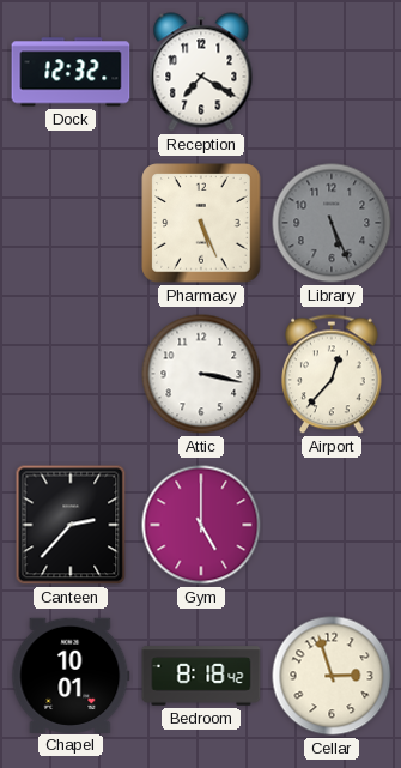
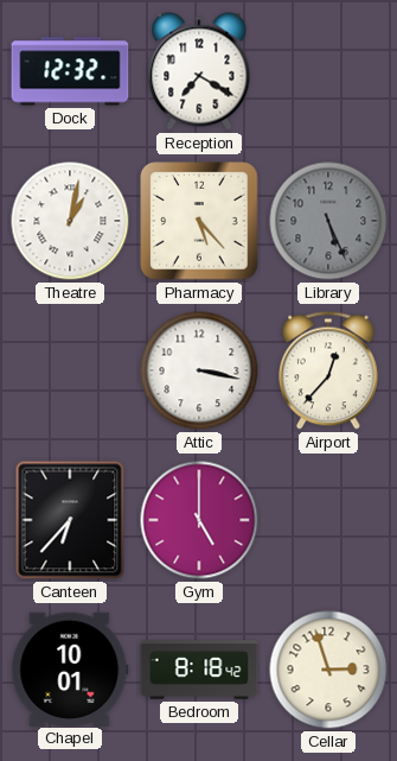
Theatre: none -> 1:02 (70, 221)
Pharmacy: 5:26 -> 5:23 (199, 221)
Canteen: 2:37 -> 6:37 (70, 520)
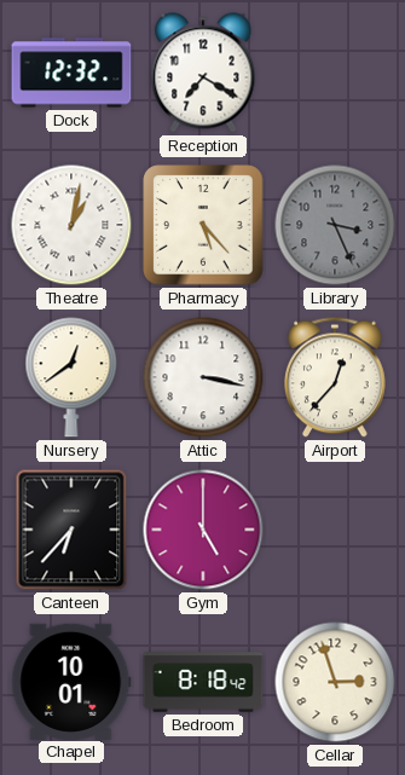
Library: 5:26 -> 3:26 (335, 225)
Nursery: none -> 12:39 (71, 377)
